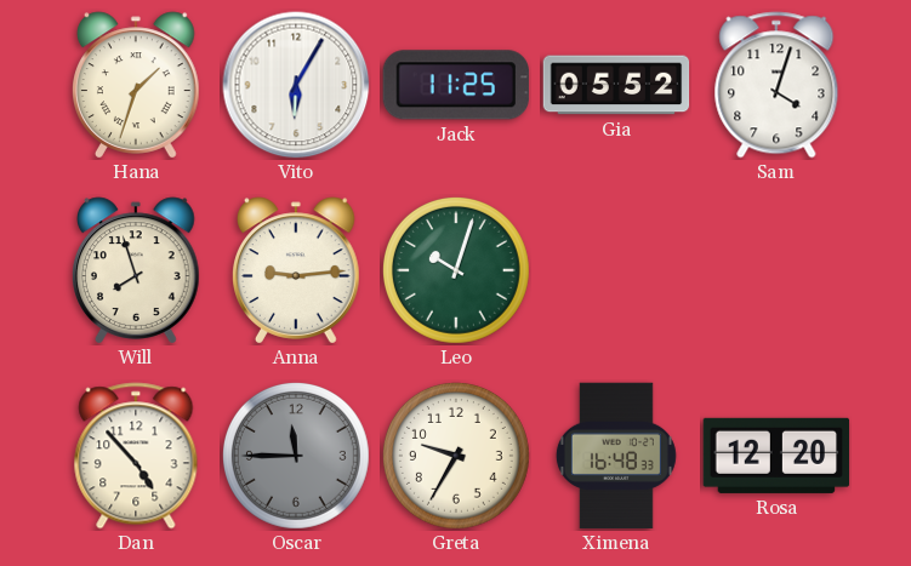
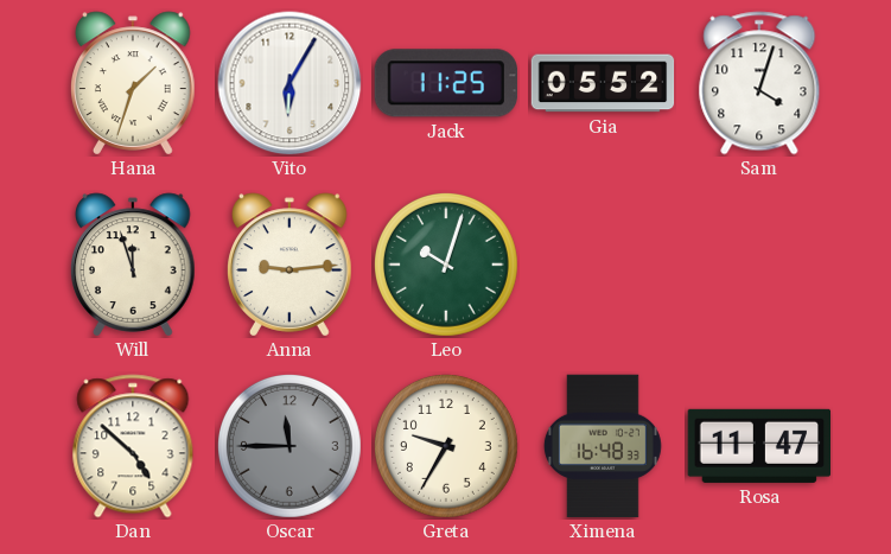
Will: 7:57 -> 11:57 (134, 265)
Dan: 4:53 -> 4:52 (133, 446)
Rosa: 12:20 -> 11:47 (759, 446)
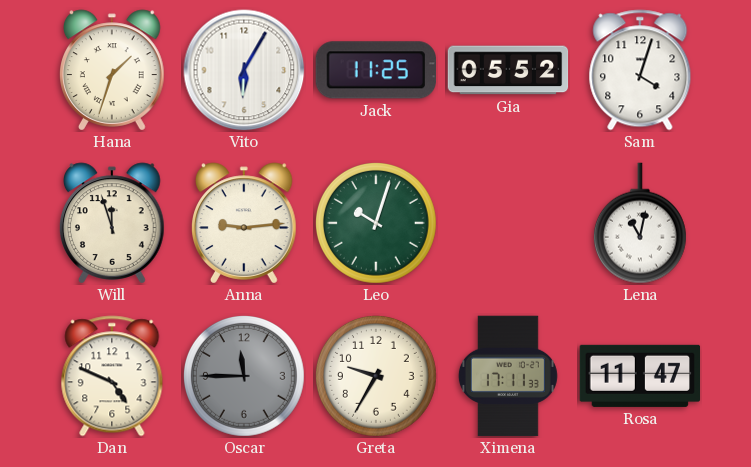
Lena: none -> 11:02 (640, 223)
Dan: 4:52 -> 4:49 (112, 376)
Ximena: 16:48 -> 17:11 (508, 376)
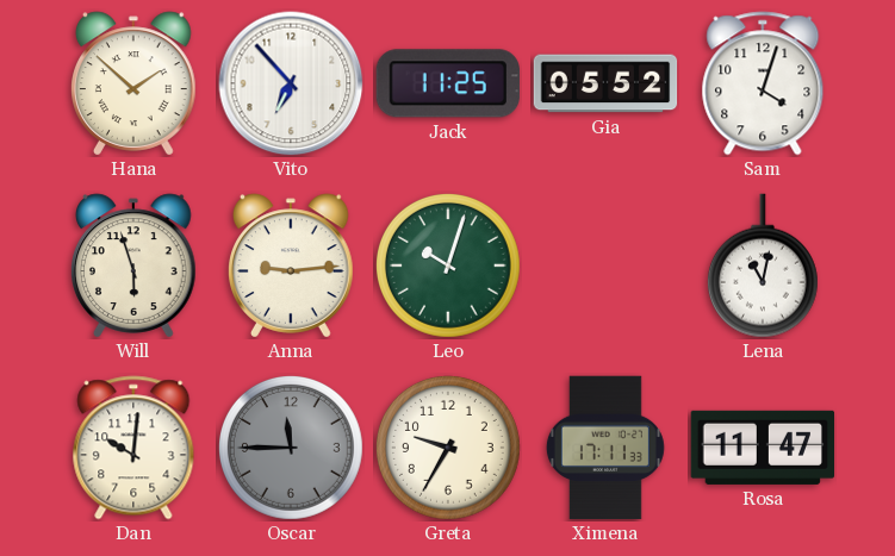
Hana: 1:33 -> 1:52 (135, 83)
Vito: 6:05 -> 6:53 (291, 83)
Will: 11:57 -> 5:57 (135, 265)
Dan: 4:49 -> 10:01 (133, 448)
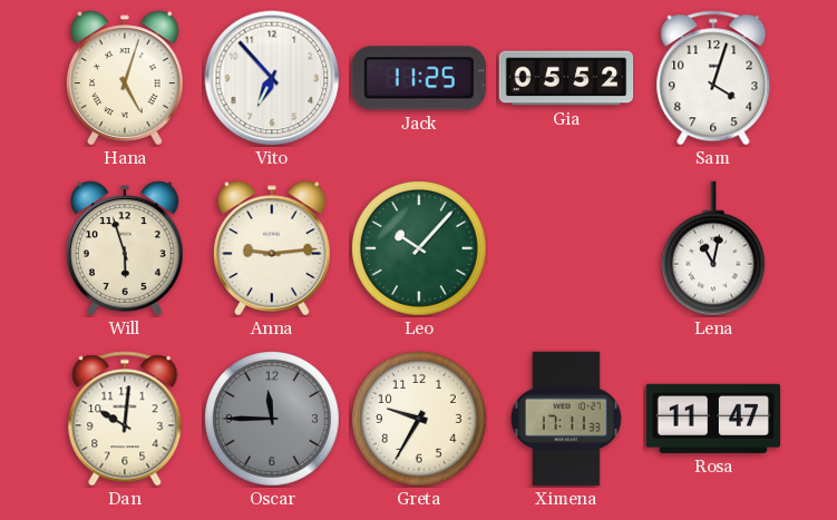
Hana: 1:52 -> 5:03 (126, 78)
Leo: 10:03 -> 10:07 (419, 248)
